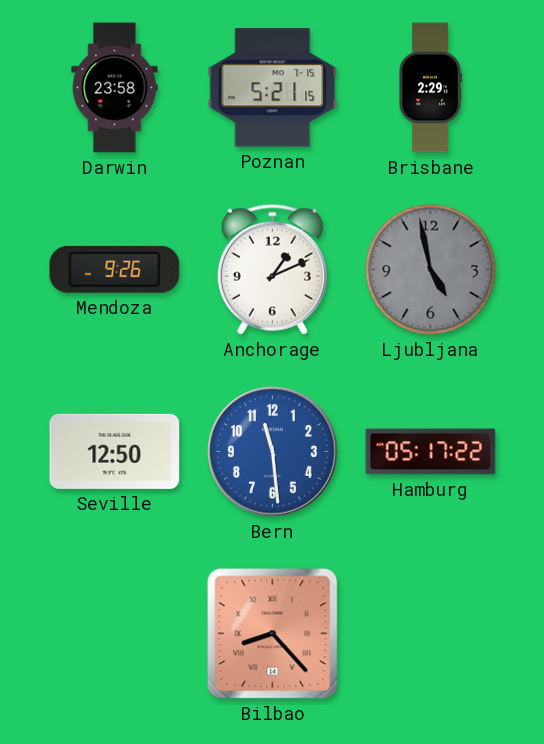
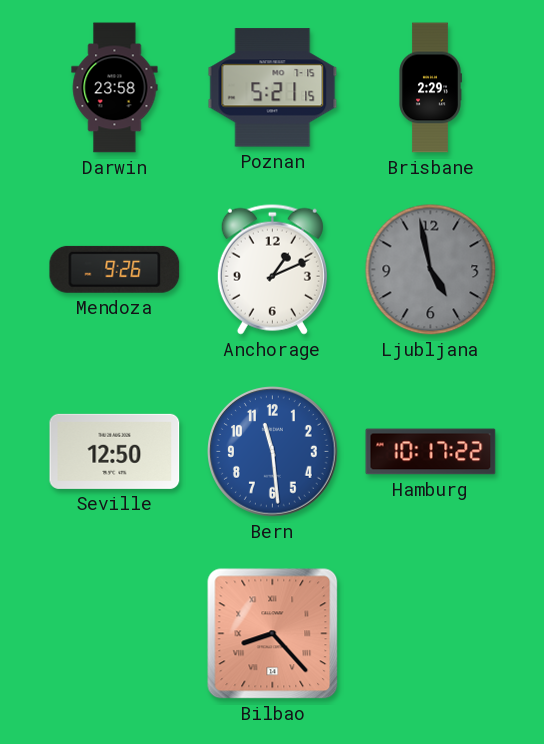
Hamburg: 05:17 -> 10:17 (431, 452)
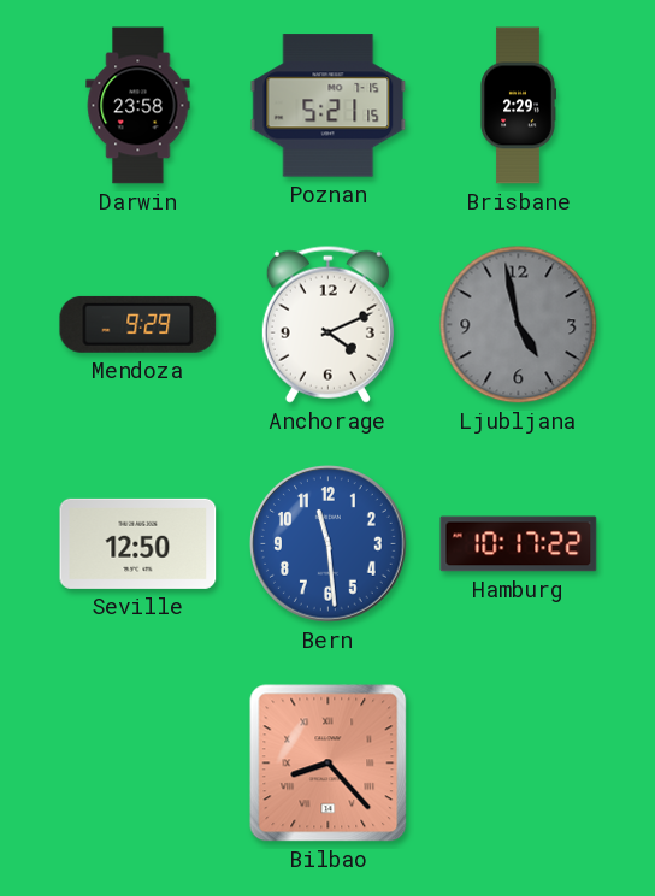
Mendoza: 9:26 -> 9:29 (138, 324)
Anchorage: 1:11 -> 4:11 (327, 324)
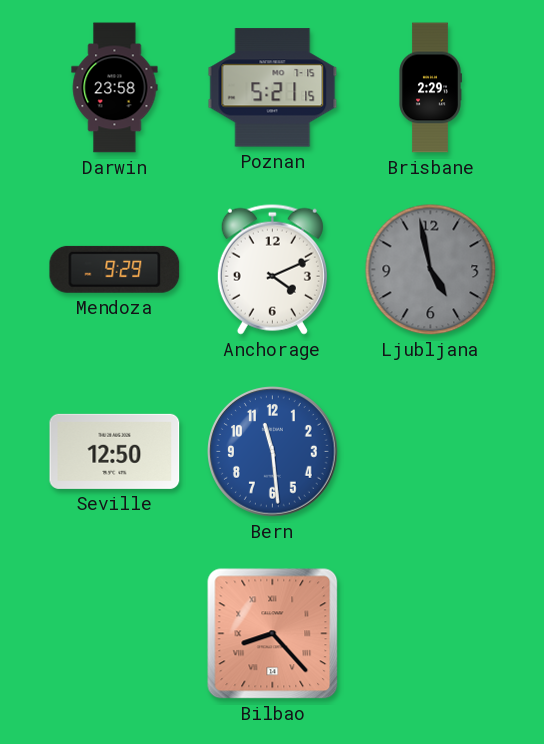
Hamburg: 10:17 -> none (519, 544)
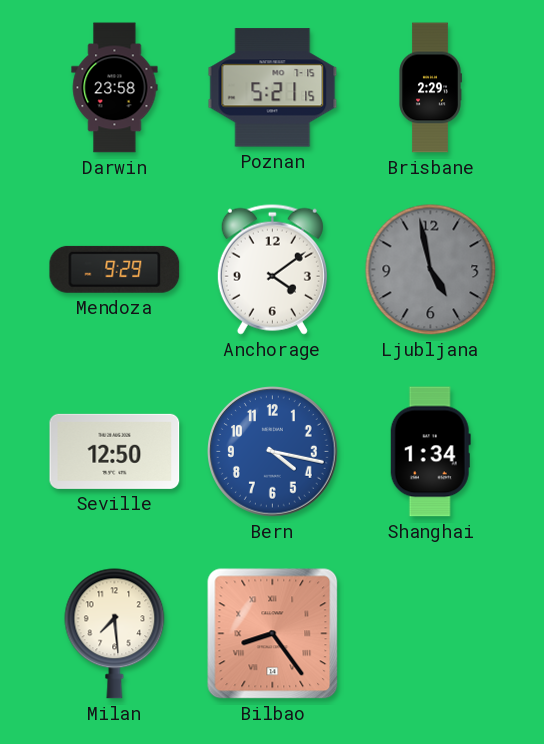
Anchorage: 4:11 -> 4:09 (272, 269)
Bern: 11:29 -> 4:17 (273, 452)
Shanghai: none -> 1:34 (430, 452)
Milan: none -> 7:29 (115, 634)
Bilbao: 8:23 -> 8:24 (273, 634)
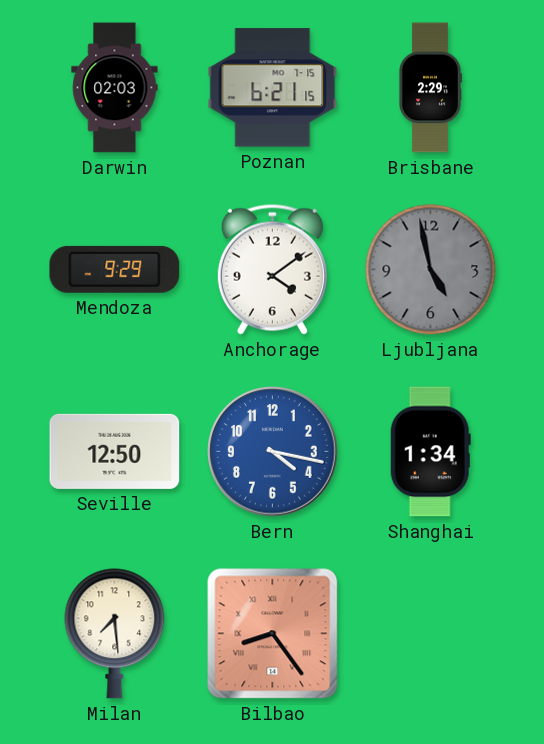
Darwin: 23:58 -> 02:03 (115, 88)
Poznan: 5:21 -> 6:21 (273, 88)
